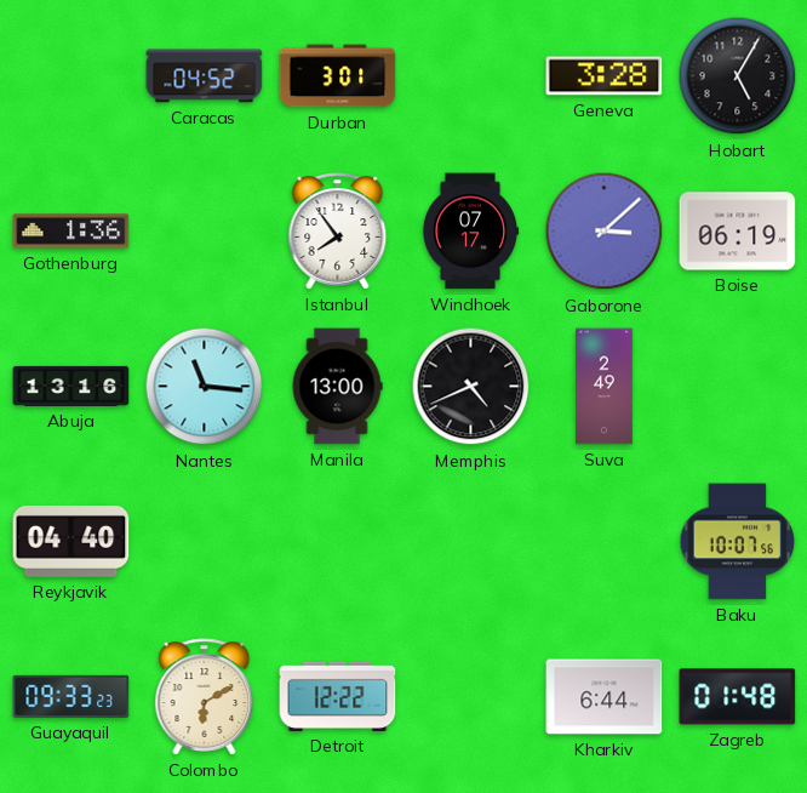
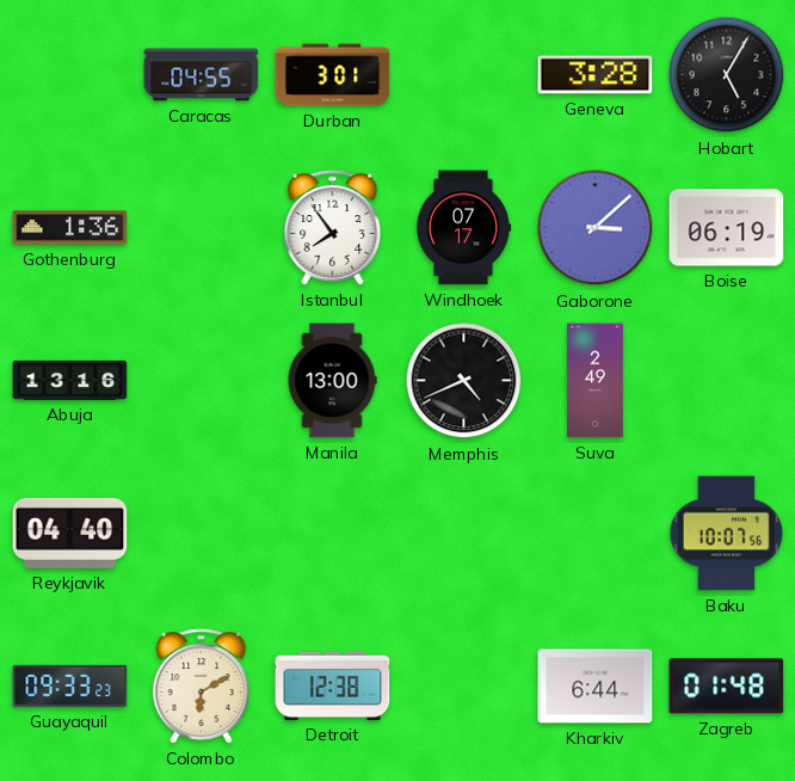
Caracas: 04:52 -> 04:55 (202, 75)
Nantes: 11:16 -> none (205, 387)
Detroit: 12:22 -> 12:38 (333, 685)
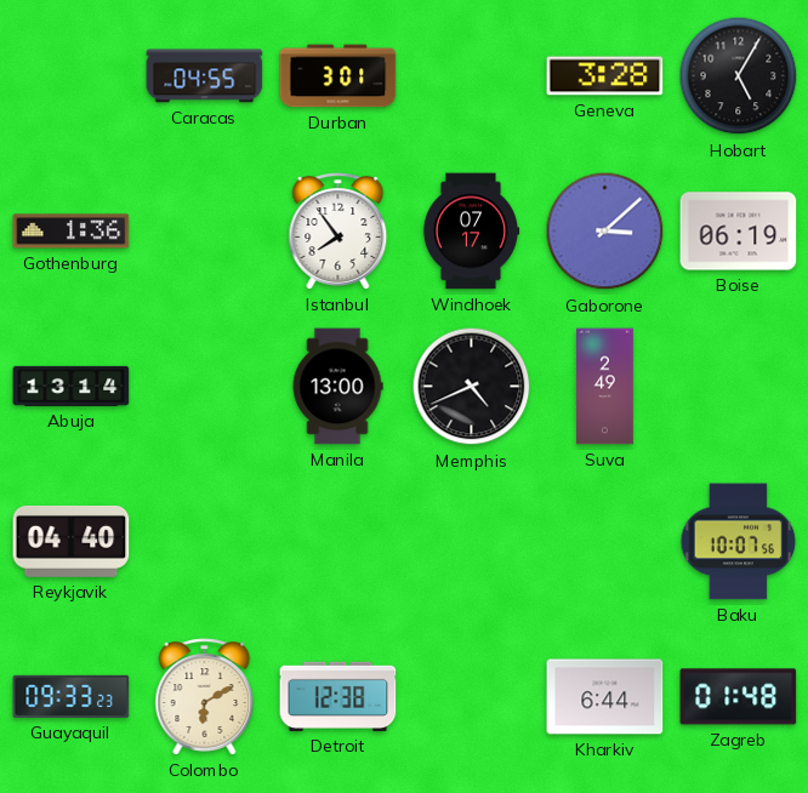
Abuja: 13:16 -> 13:14 (72, 386)
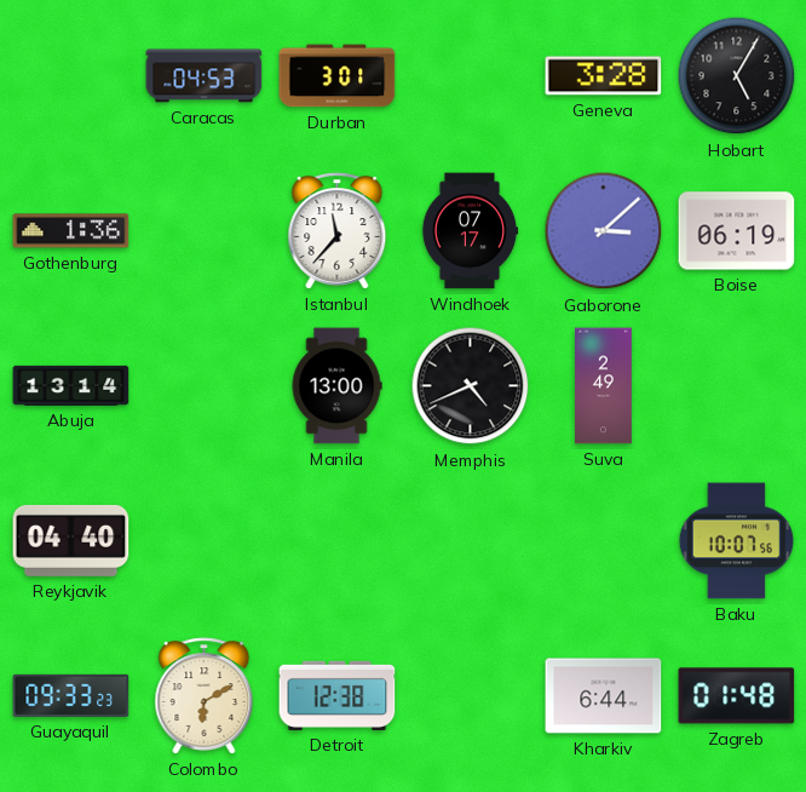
Caracas: 04:55 -> 04:53 (205, 76)
Istanbul: 7:54 -> 11:37 (338, 231)
